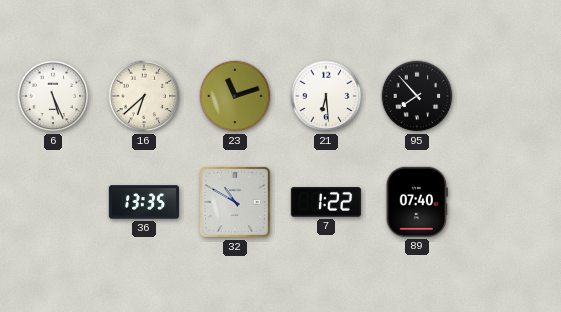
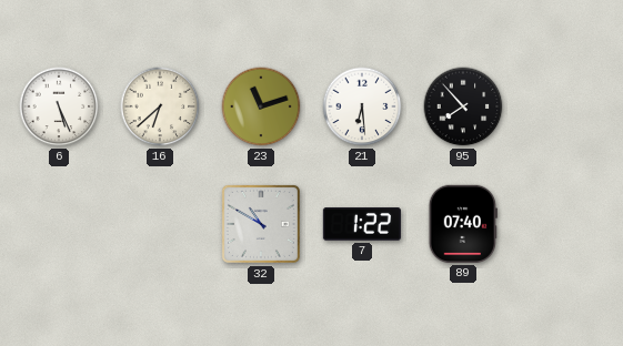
36: 13:35 -> none (143, 202)
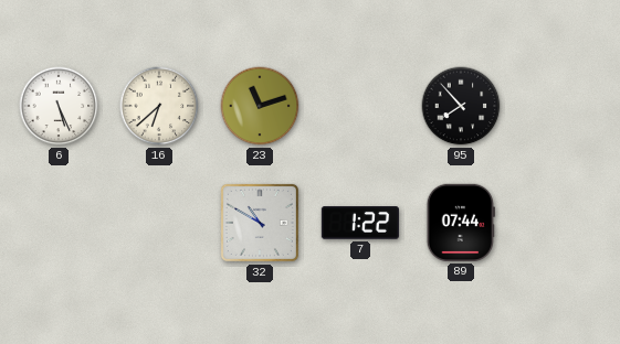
21: 6:29 -> none (362, 106)
89: 07:40 -> 07:44 (461, 223)
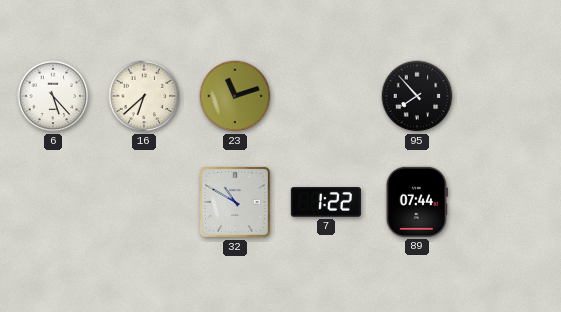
6: 5:26 -> 5:23 (53, 96)
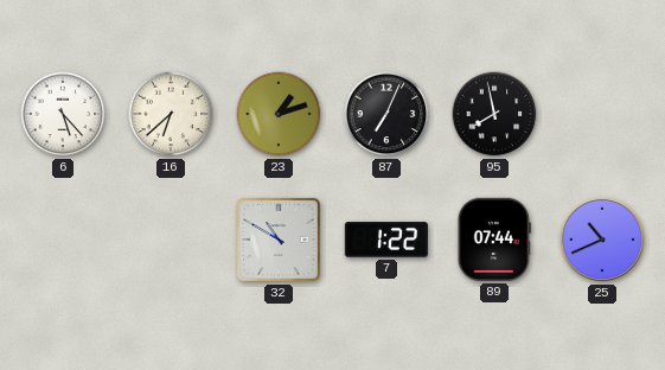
23: 11:12 -> 1:12 (279, 114)
87: none -> 7:04 (386, 114)
95: 7:53 -> 7:58 (494, 114)
25: none -> 10:41 (602, 240)
